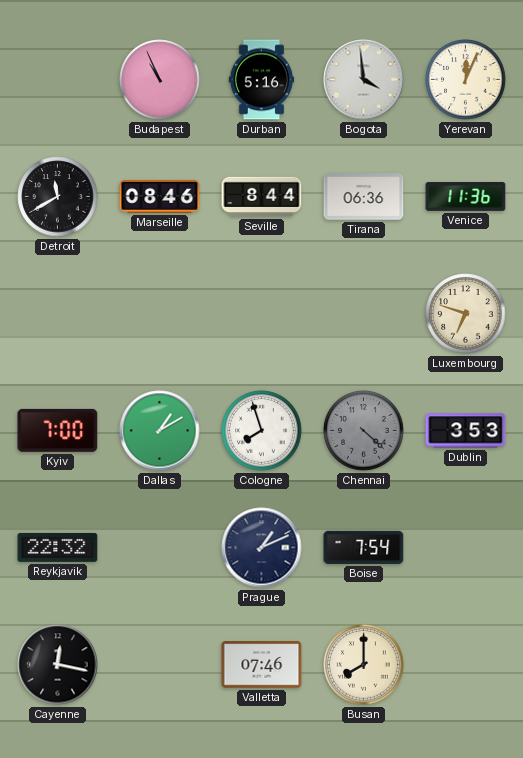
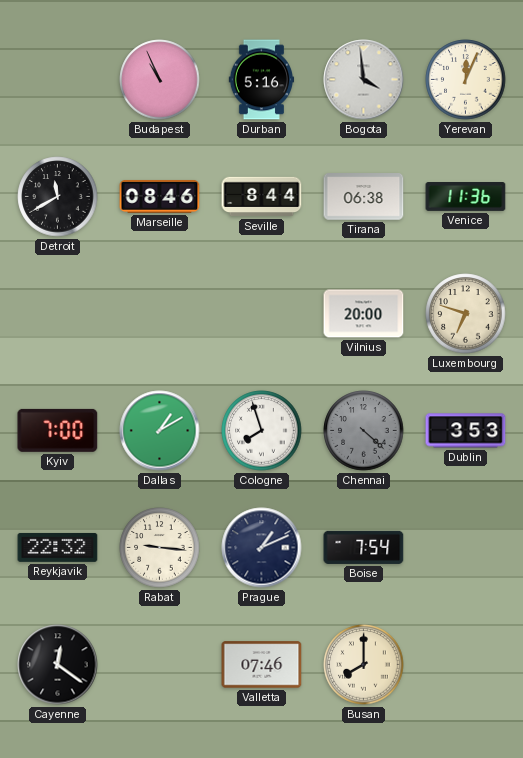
Tirana: 06:36 -> 06:38 (364, 197)
Vilnius: none -> 20:00 (364, 314)
Rabat: none -> 9:16 (160, 548)
Cayenne: 12:17 -> 12:21 (58, 665)
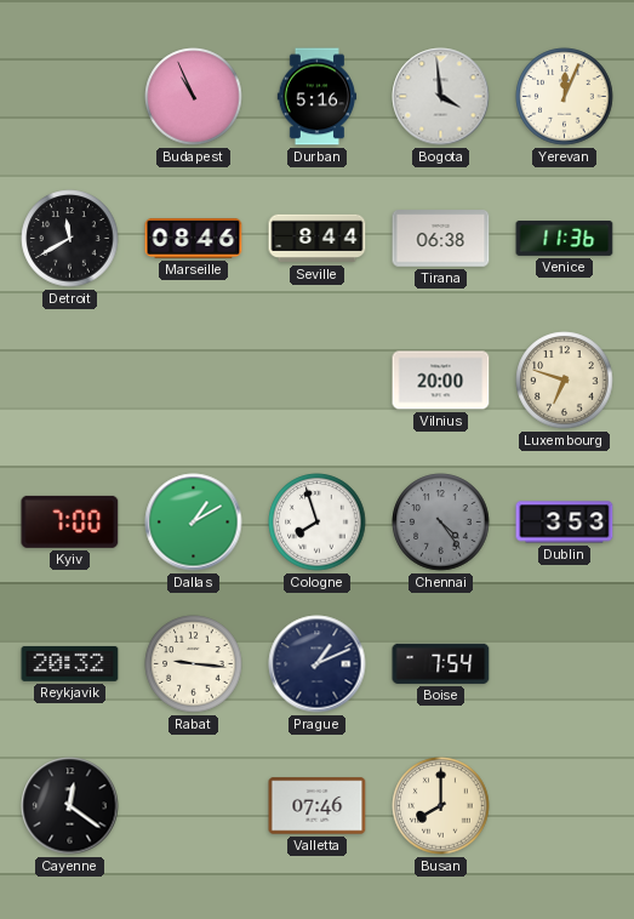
Chennai: 4:22 -> 4:24 (441, 523)
Reykjavik: 22:32 -> 20:32 (70, 663)
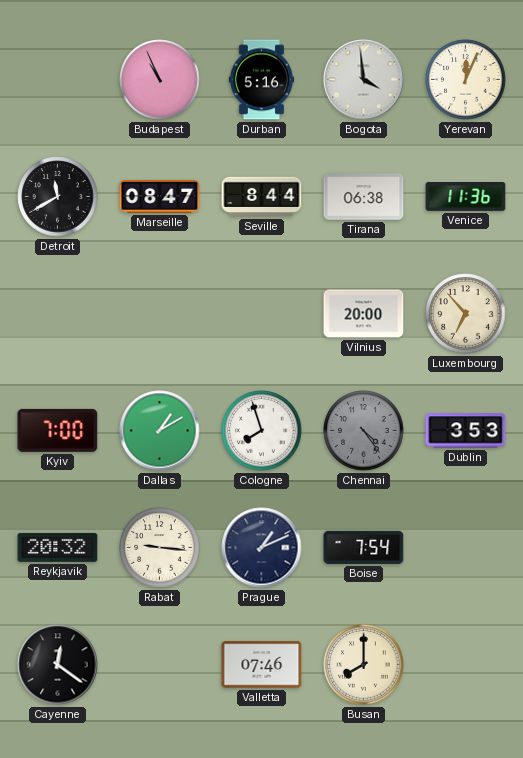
Marseille: 08:46 -> 08:47 (160, 196)
Luxembourg: 6:48 -> 6:53 (466, 314)
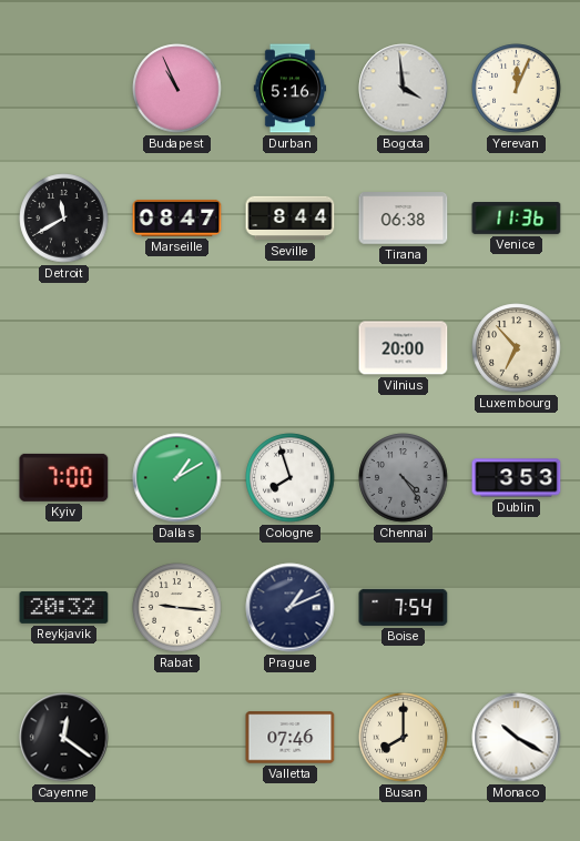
Monaco: none -> 10:20 (517, 738)
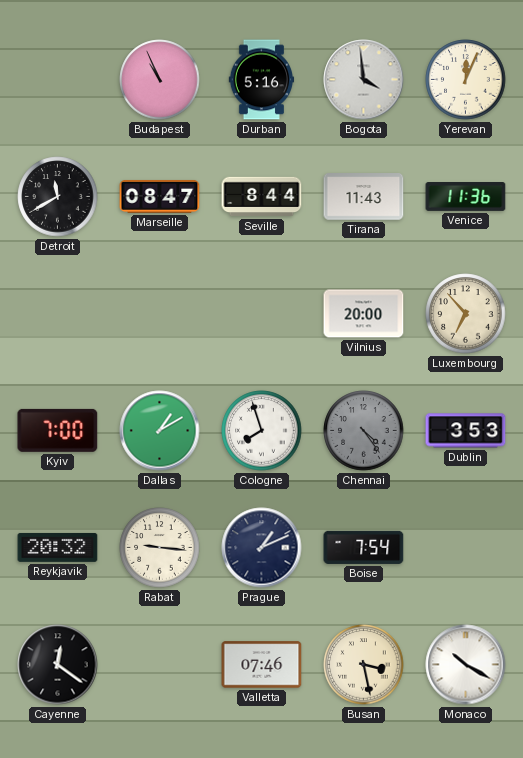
Tirana: 06:38 -> 11:43 (364, 197)
Busan: 8:00 -> 3:28 (364, 665)
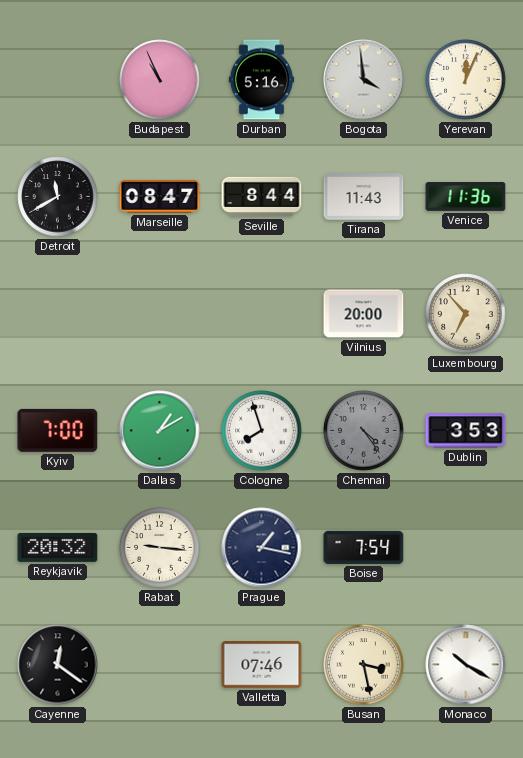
Prague: 1:11 -> 1:17 (262, 548)
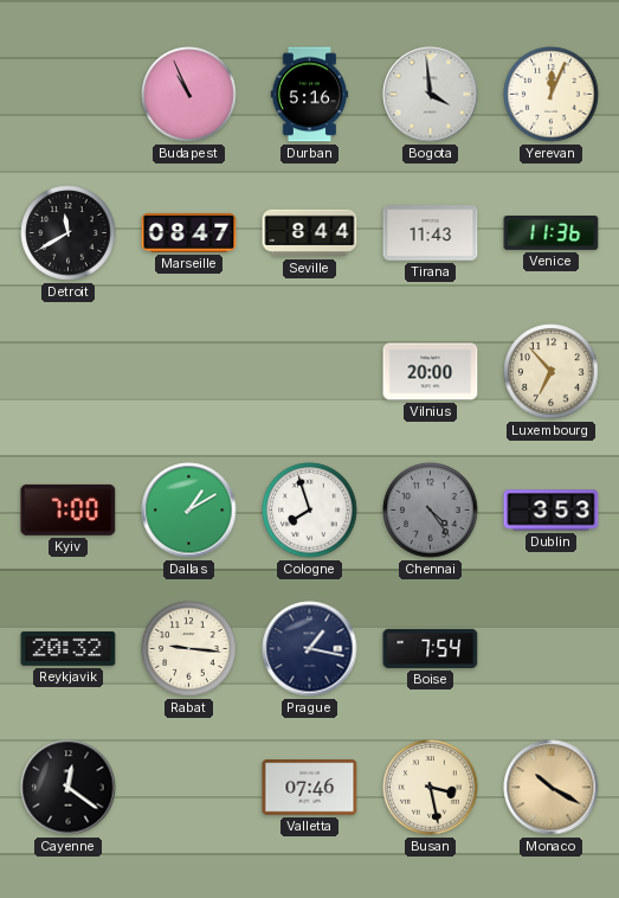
Monaco dial: white -> champagne (552, 788)
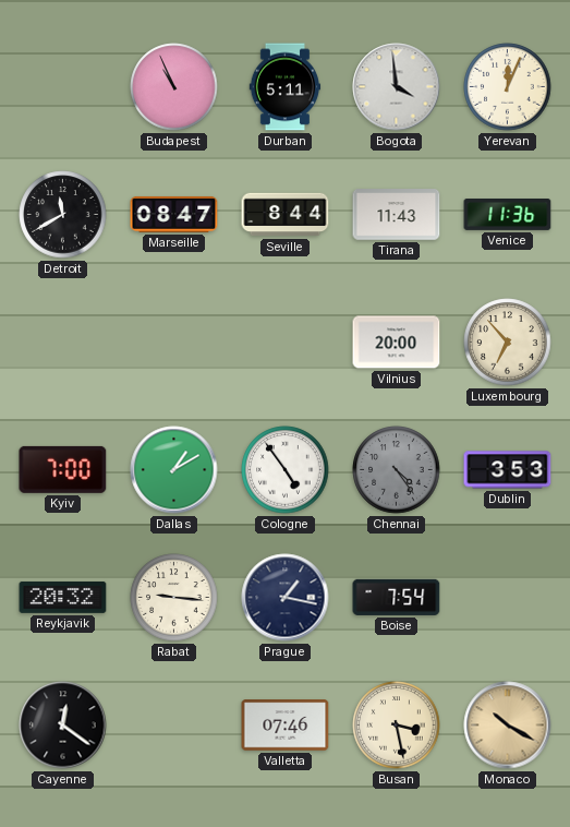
Durban: 5:16 -> 5:11 (286, 87)
Cologne: 7:57 -> 4:54 (286, 470)
